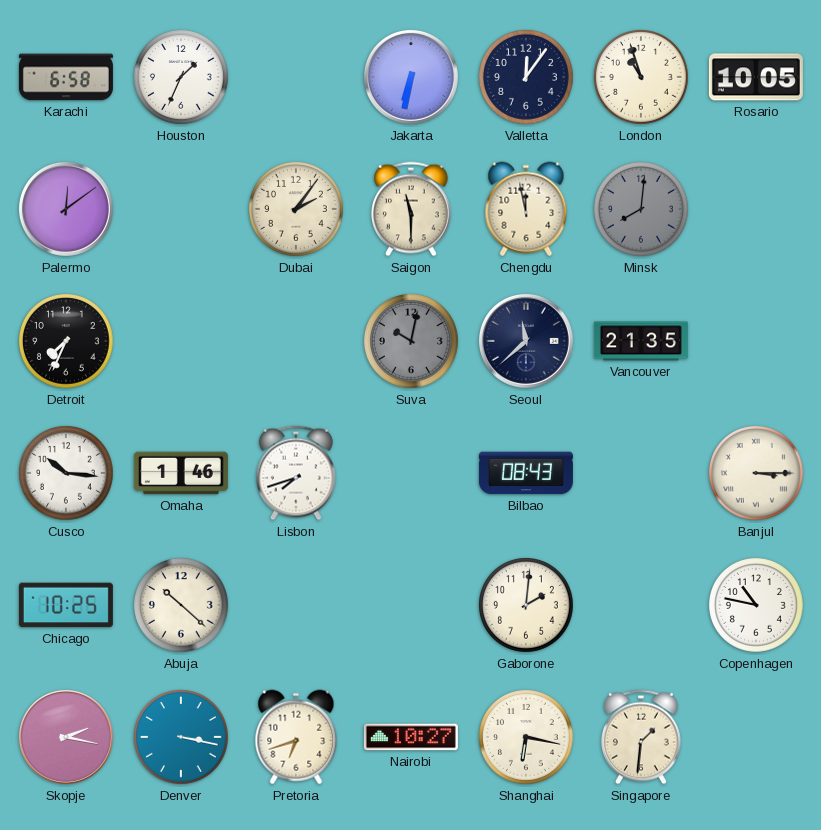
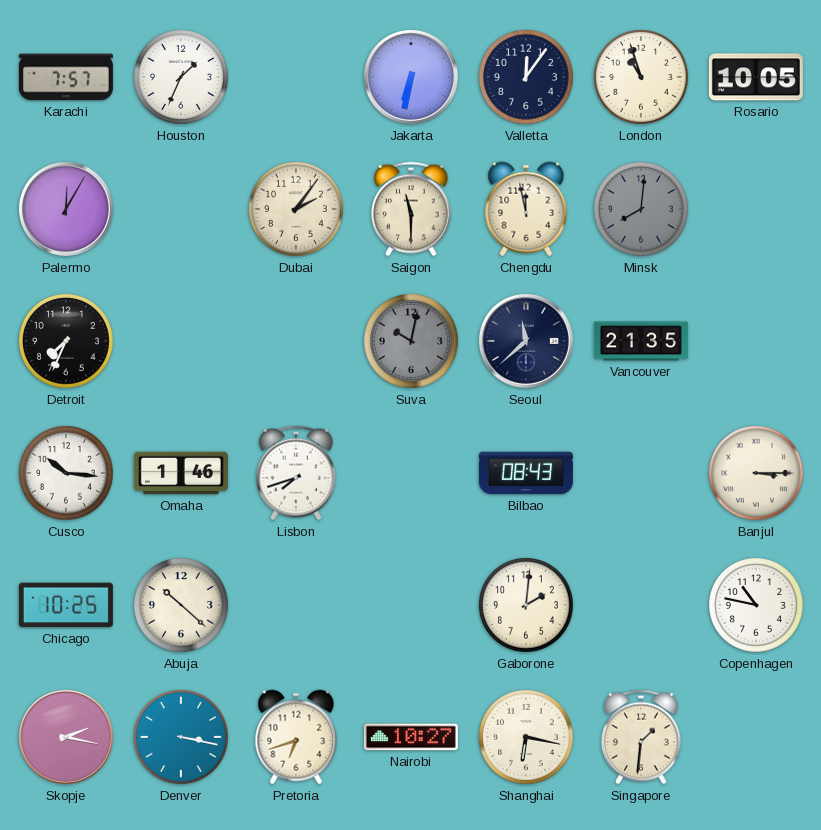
Karachi: 6:58 -> 7:57 (66, 77)
Palermo: 12:09 -> 12:05 (66, 209)
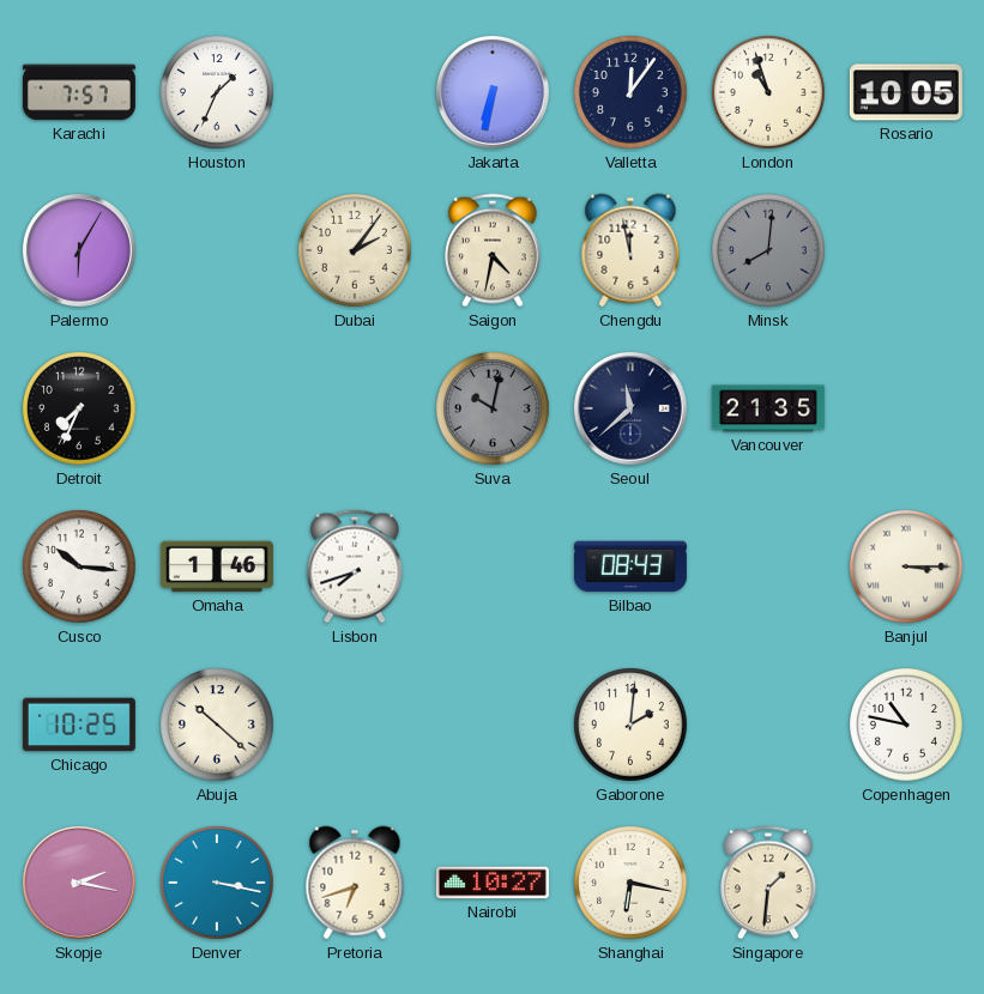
Palermo: 12:05 -> 6:05 (79, 250)
Saigon: 11:30 -> 4:32 (494, 250)
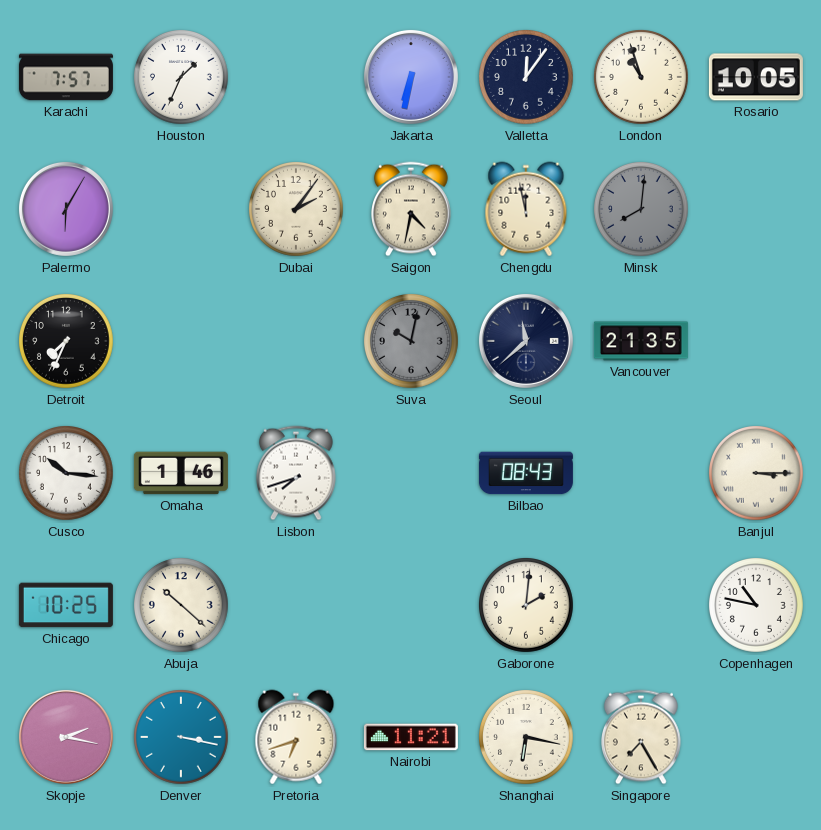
Nairobi: 10:27 -> 11:21 (411, 737)
Singapore: 1:31 -> 7:25 (642, 737)
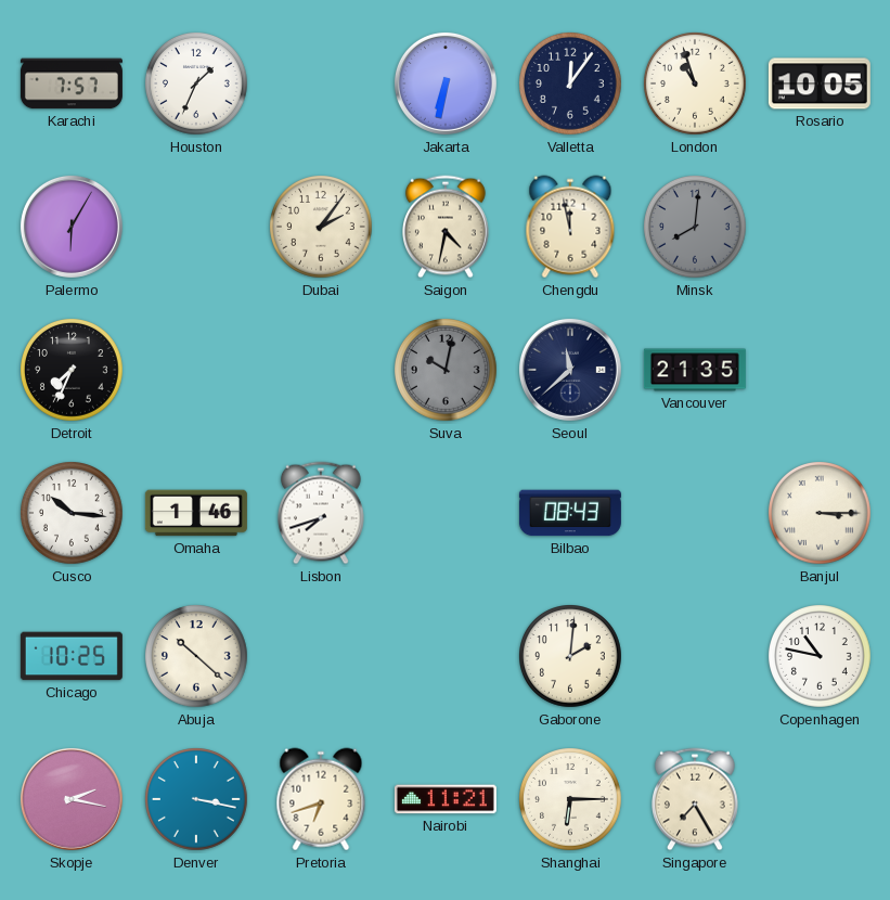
Shanghai: 6:17 -> 6:15 (571, 800)
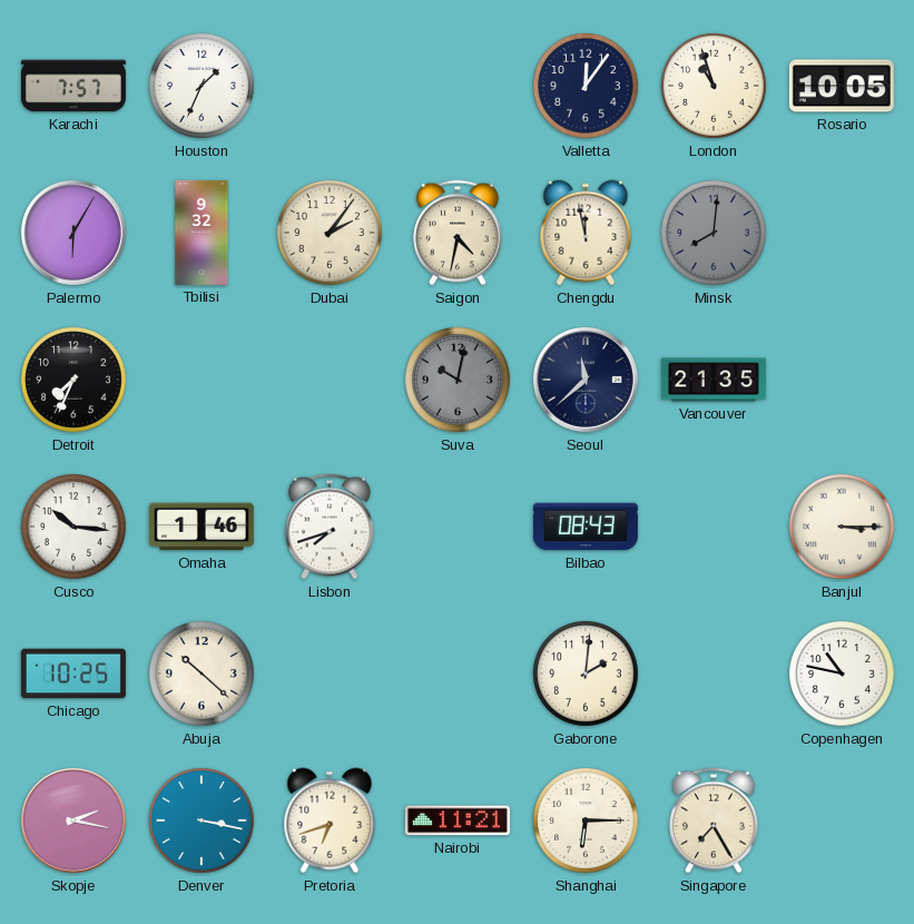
Jakarta: 6:32 -> none (446, 83)
Tbilisi: none -> 9:32 (202, 233)
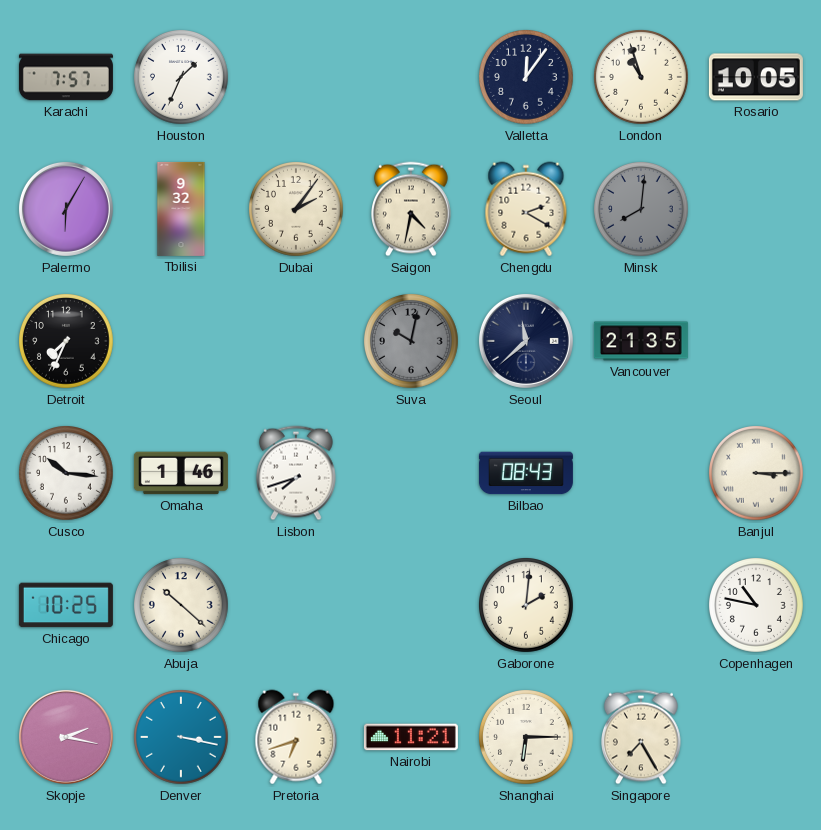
Chengdu: 11:58 -> 2:20 (526, 209)
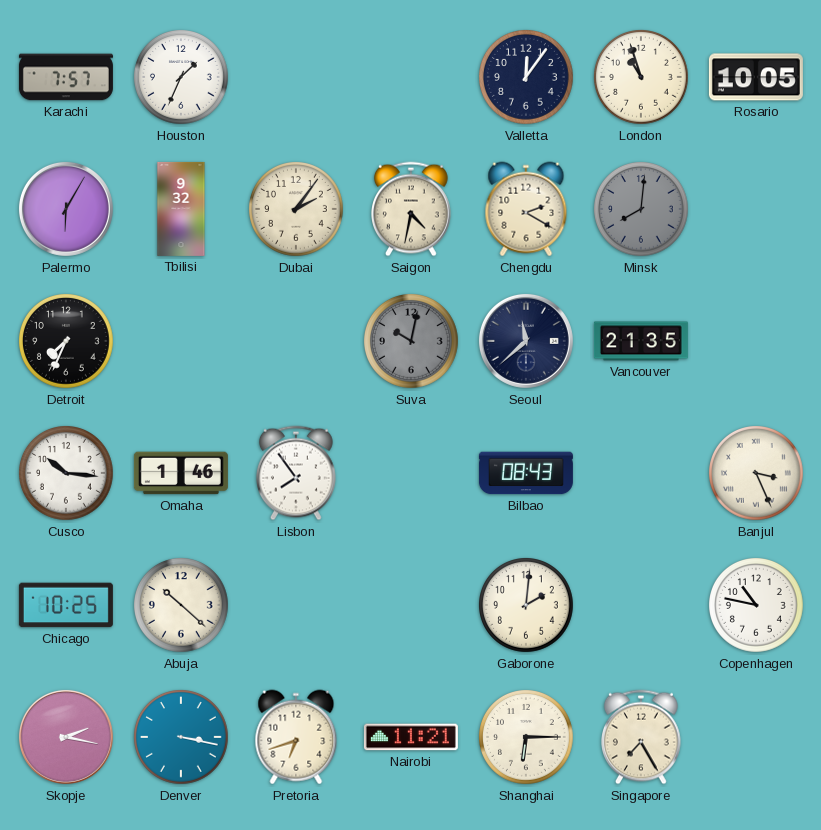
Lisbon: 7:42 -> 7:54 (297, 473)
Banjul: 3:15 -> 3:26 (757, 474)
